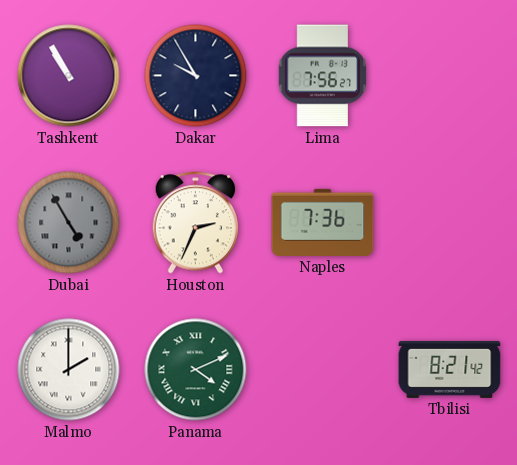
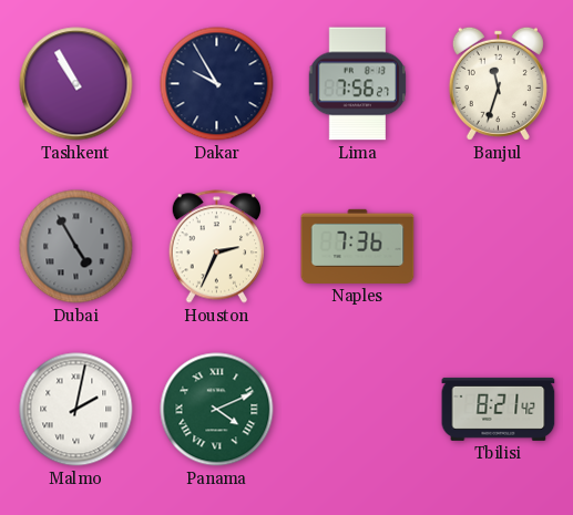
Banjul: none -> 11:33 (498, 83)
Malmo: 2:00 -> 2:02 (76, 410)
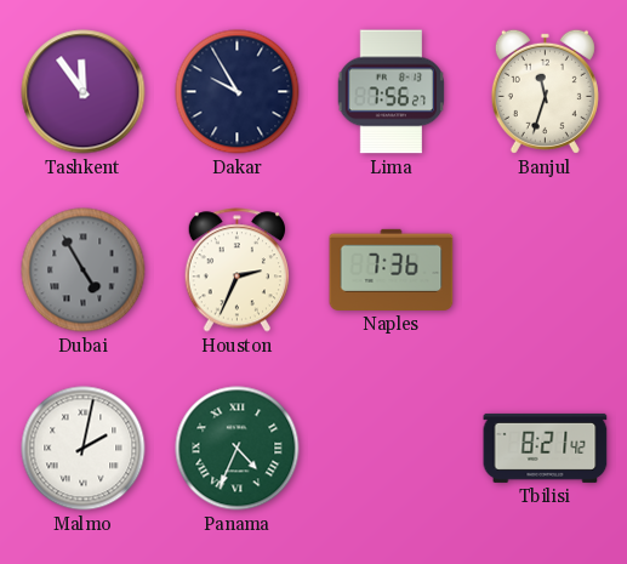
Tashkent: 10:55 -> 11:54 (84, 92)
Panama: 4:11 -> 4:34 (238, 449)
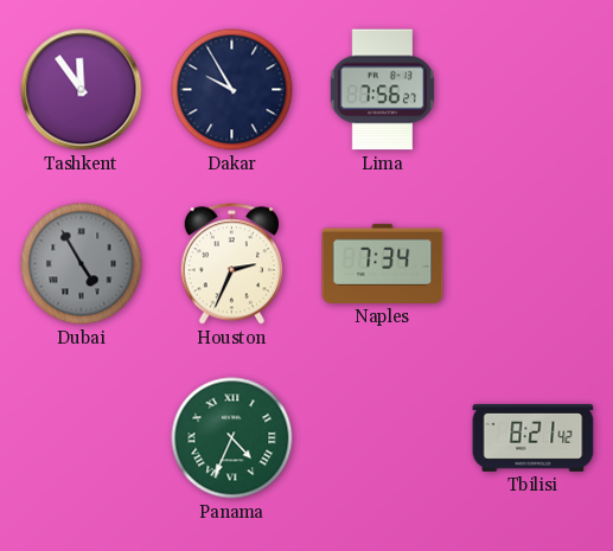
Banjul: 11:33 -> none (545, 91)
Naples: 7:36 -> 7:34 (383, 263)
Malmo: 2:02 -> none (84, 449)
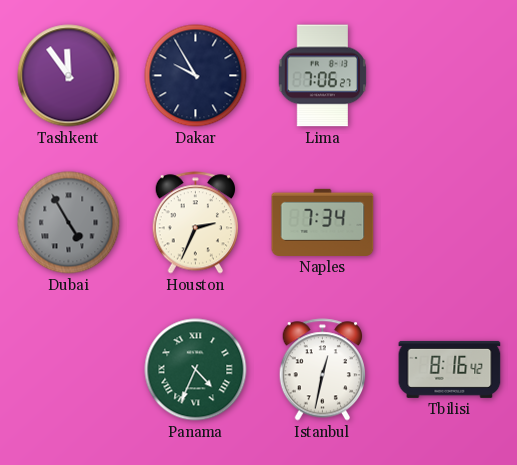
Lima: 7:56 -> 7:06 (322, 76)
Istanbul: none -> 12:32 (323, 370)
Tbilisi: 8:21 -> 8:16 (450, 369)
